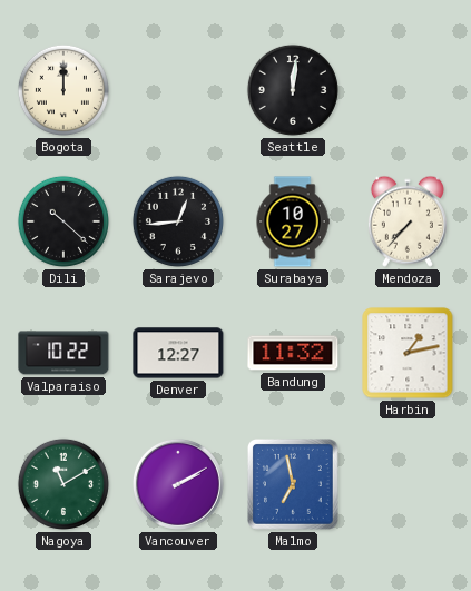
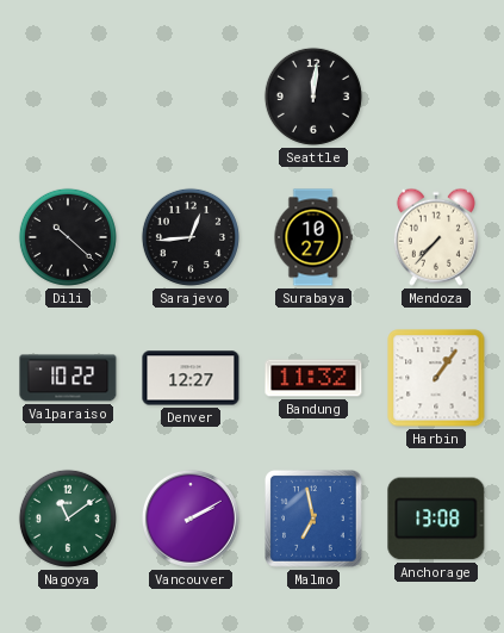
Bogota: 12:00 -> none (63, 90)
Harbin: 1:13 -> 1:06 (436, 378)
Nagoya: 11:10 -> 11:09 (68, 519)
Anchorage: none -> 13:08 (436, 519)
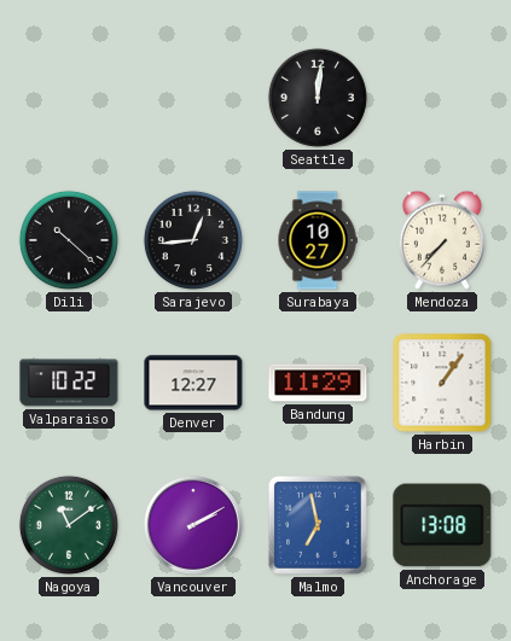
Bandung: 11:32 -> 11:29 (318, 383)
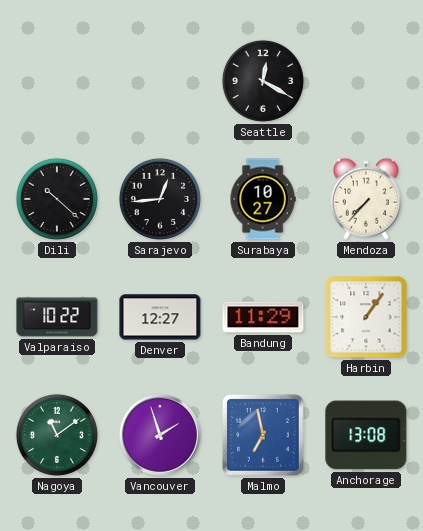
Seattle: 12:01 -> 12:20 (263, 81)
Vancouver: 2:10 -> 1:57 (160, 435)
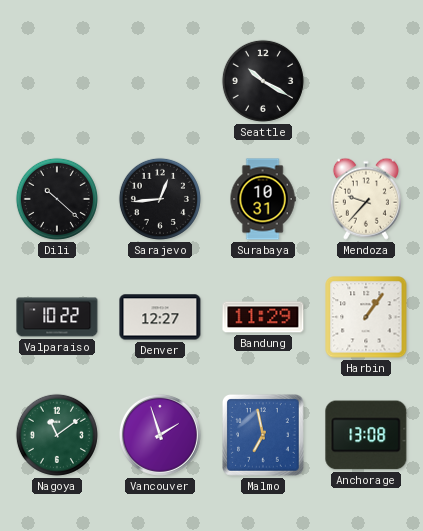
Seattle: 12:20 -> 10:20 (263, 81)
Surabaya: 10:27 -> 10:31 (263, 199)
Mendoza: 7:37 -> 9:37 (366, 199)
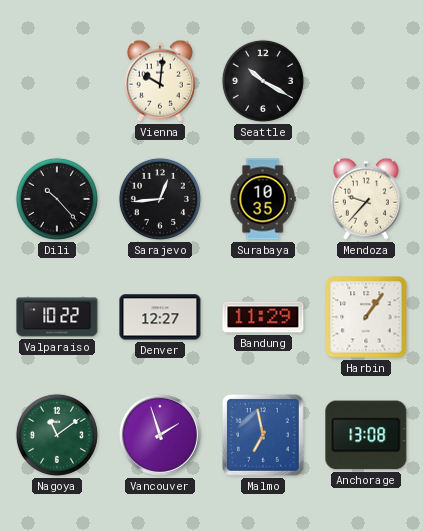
Vienna: none -> 10:01 (160, 81)
Dili: 10:22 -> 10:23 (57, 199)
Surabaya: 10:31 -> 10:35 (263, 199)
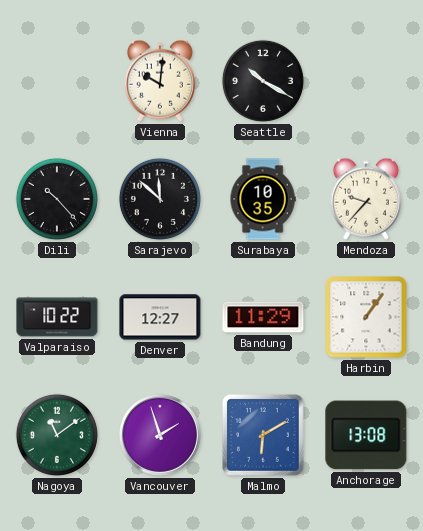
Sarajevo: 12:44 -> 11:52 (160, 199)
Malmo: 6:58 -> 6:10 (264, 436)
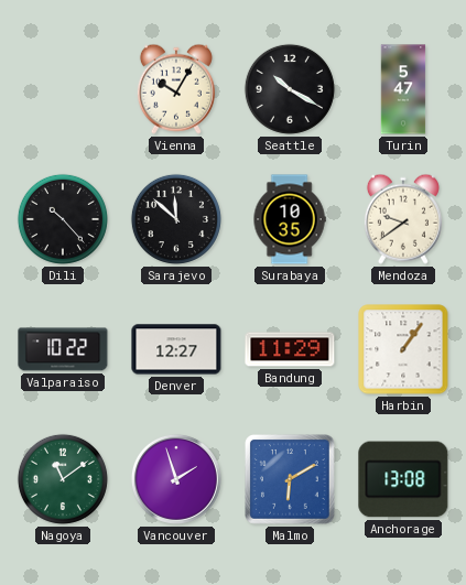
Vienna: 10:01 -> 10:05 (176, 89)
Turin: none -> 5:47 (403, 89)
Mendoza: 9:37 -> 9:39 (403, 219)
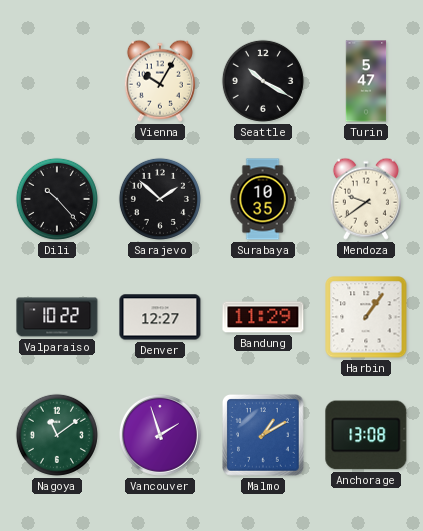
Sarajevo: 11:52 -> 1:52 (160, 199)
Malmo: 6:10 -> 1:10 (264, 436)
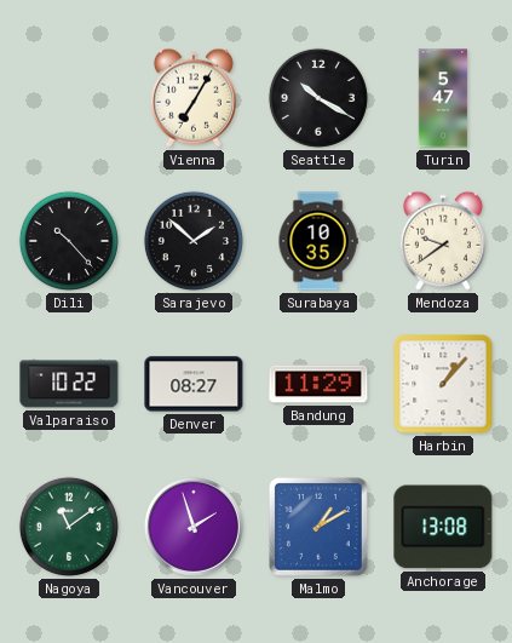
Vienna: 10:05 -> 7:05 (194, 98)
Denver: 12:27 -> 08:27 (194, 384)
Harbin: 1:06 -> 1:07 (443, 384)
